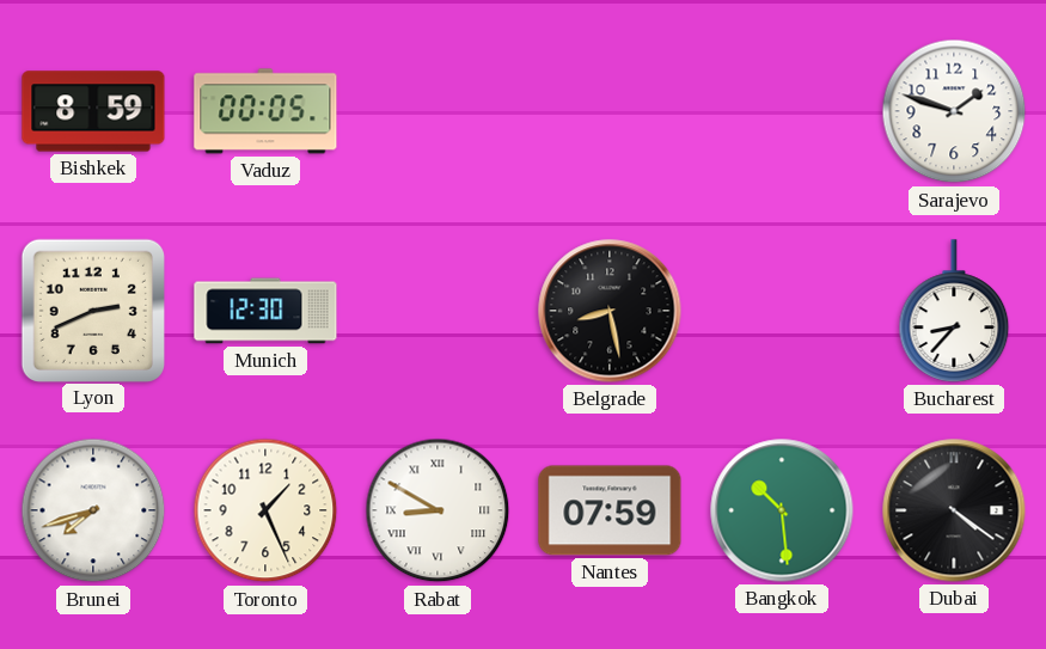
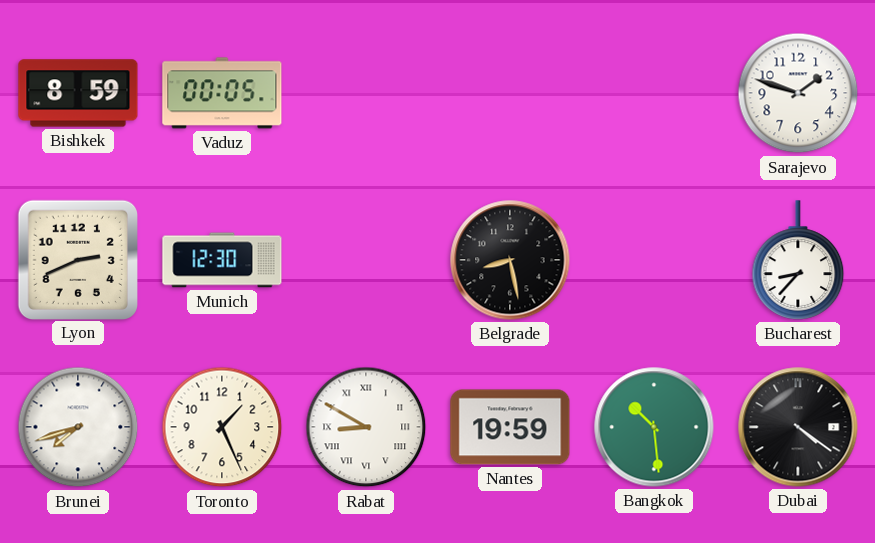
Nantes: 07:59 -> 19:59 (510, 427)
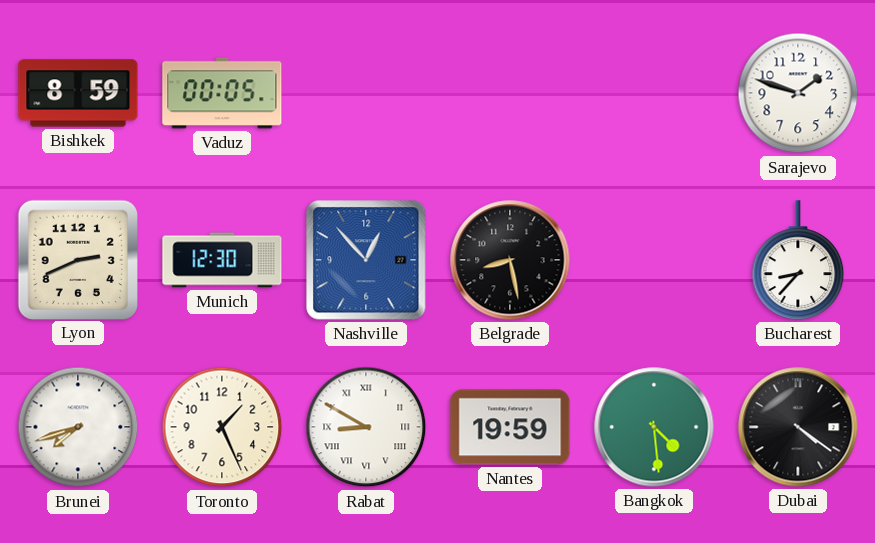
Nashville: none -> 12:53 (366, 260)
Bangkok: 10:29 -> 4:29 (654, 427)
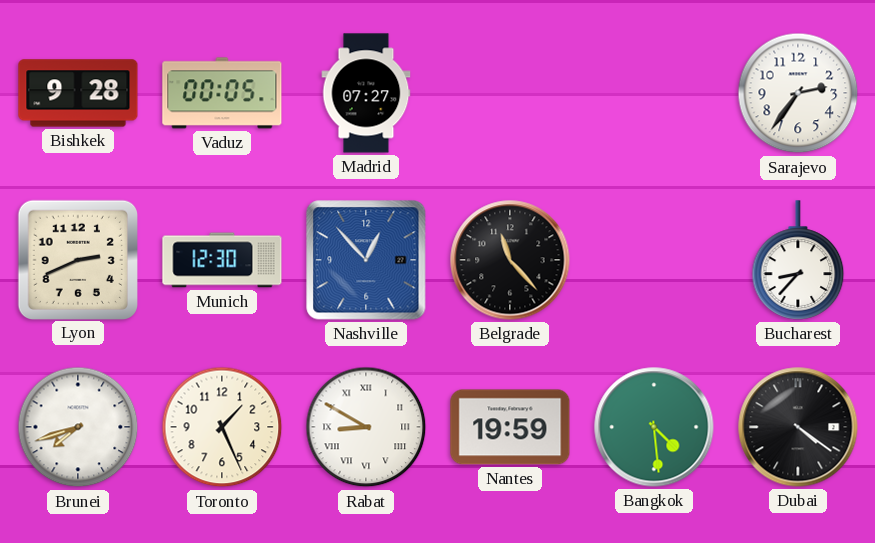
Bishkek: 8:59 -> 9:28 (78, 93)
Madrid: none -> 07:27 (366, 93)
Sarajevo: 1:48 -> 2:36 (798, 93)
Belgrade: 8:28 -> 11:23 (510, 260)
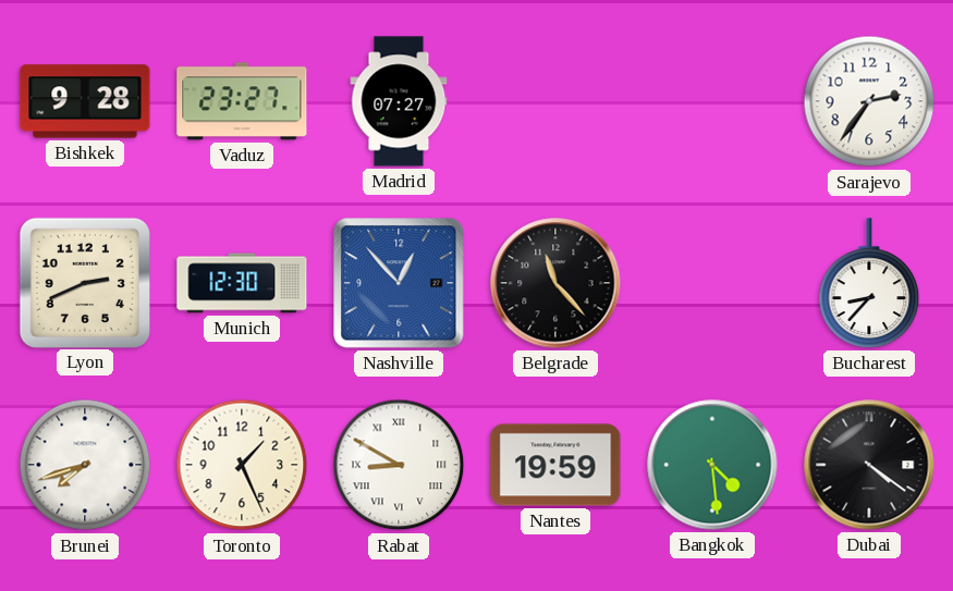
Vaduz: 00:05 -> 23:27 (242, 101)
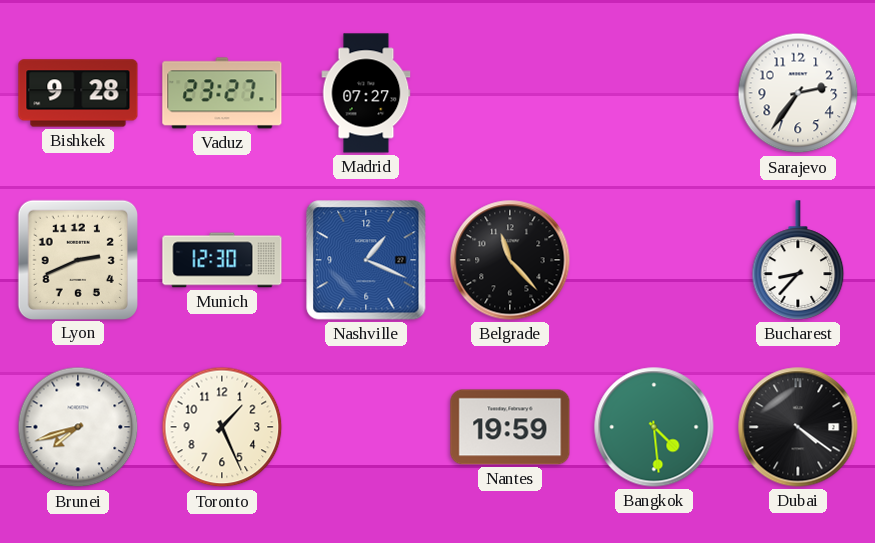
Nashville: 12:53 -> 1:19 (366, 260)
Rabat: 8:50 -> none (399, 465)
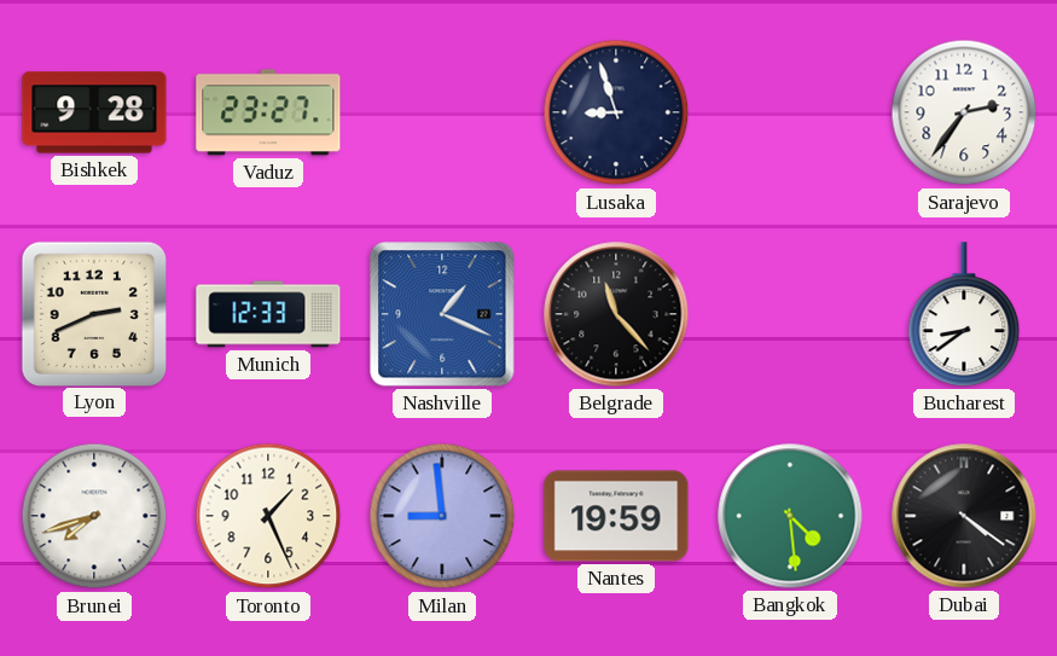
Madrid: 07:27 -> none (366, 93)
Lusaka: none -> 8:57 (616, 112)
Munich: 12:30 -> 12:33 (268, 314)
Bucharest: 8:37 -> 8:39 (964, 314)
Milan: none -> 8:59 (442, 516)
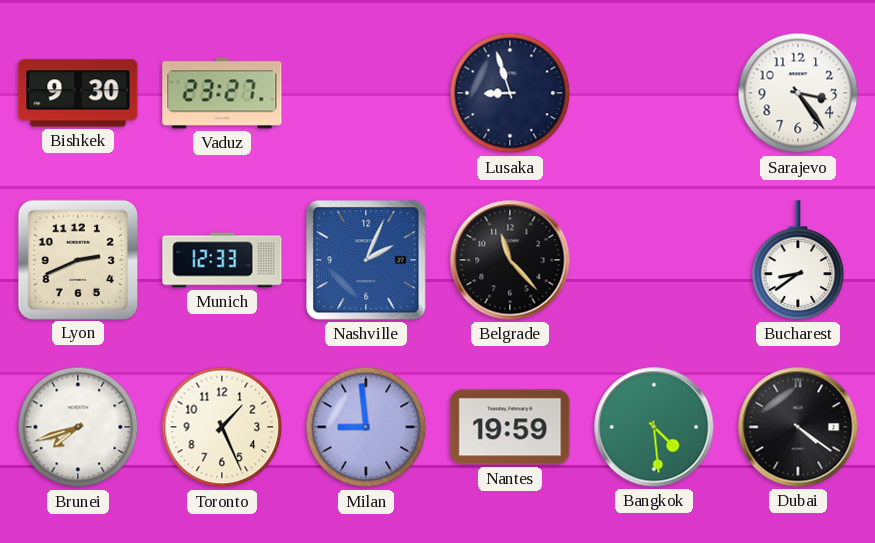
Bishkek: 9:28 -> 9:30 (78, 93)
Sarajevo: 2:36 -> 3:24 (798, 93)
Nashville: 1:19 -> 2:04 (366, 260)
